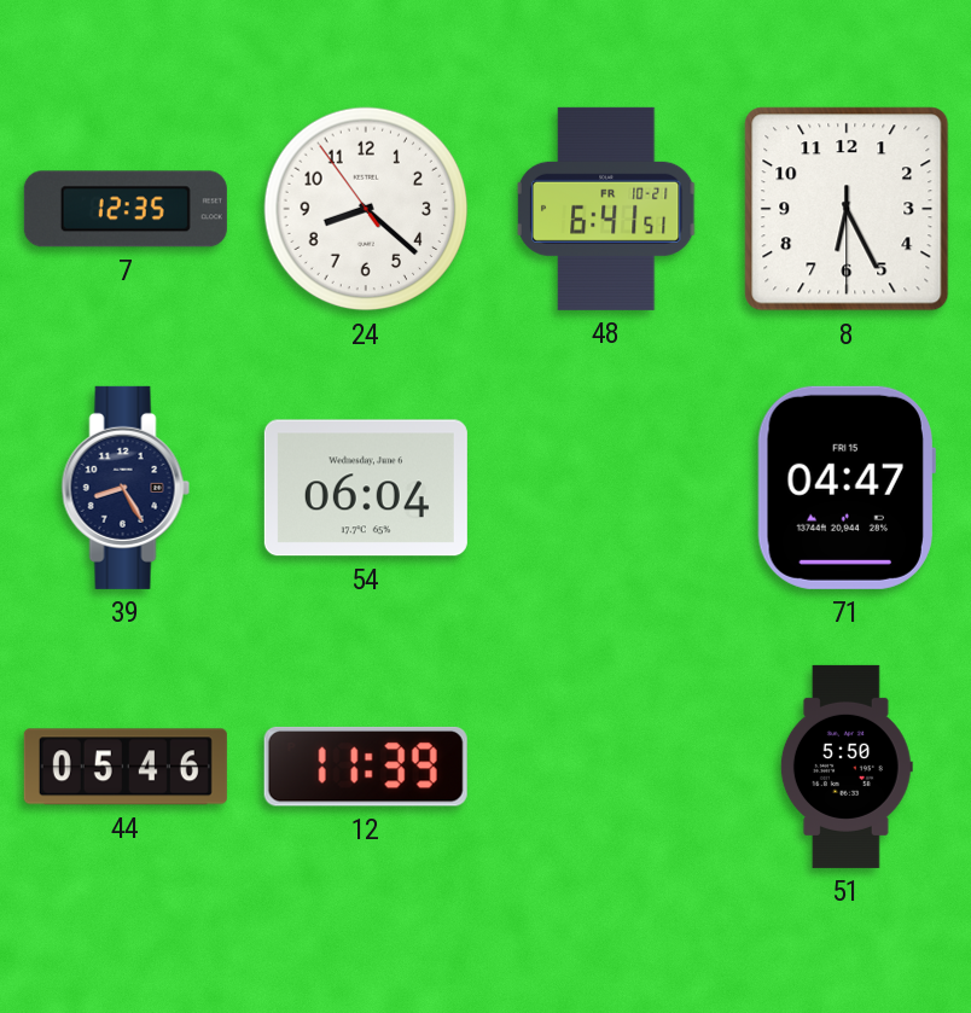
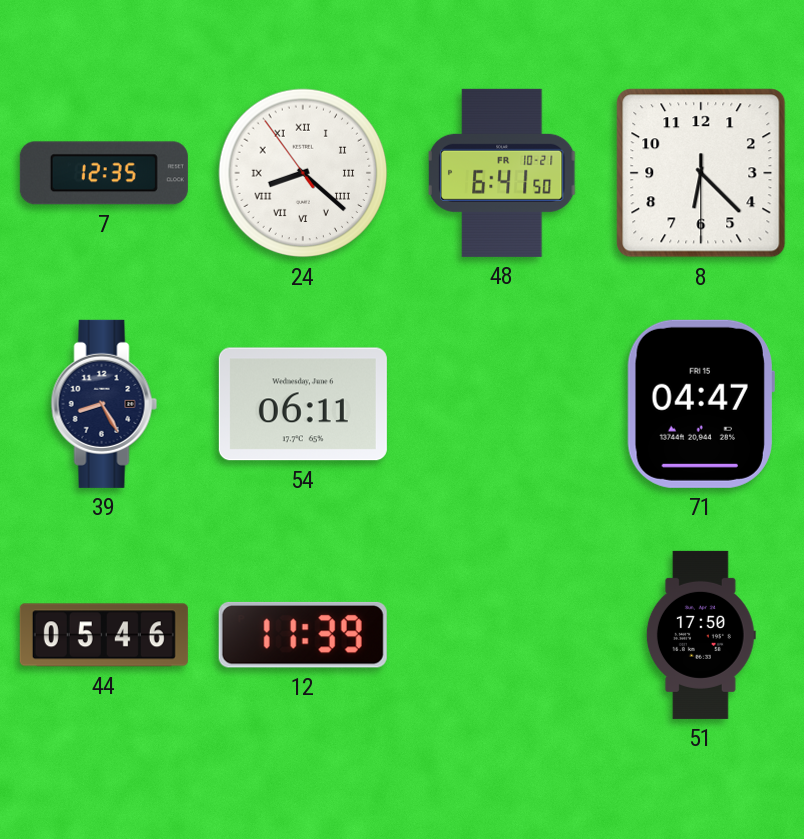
24 numerals: Arabic -> Roman (303, 173)
48: 6:41:51 -> 6:41:50 (502, 173)
8: 6:25 -> 6:22 (701, 173)
54: 06:04 -> 06:11 (303, 404)
51: 5:50 -> 17:50 (701, 635)
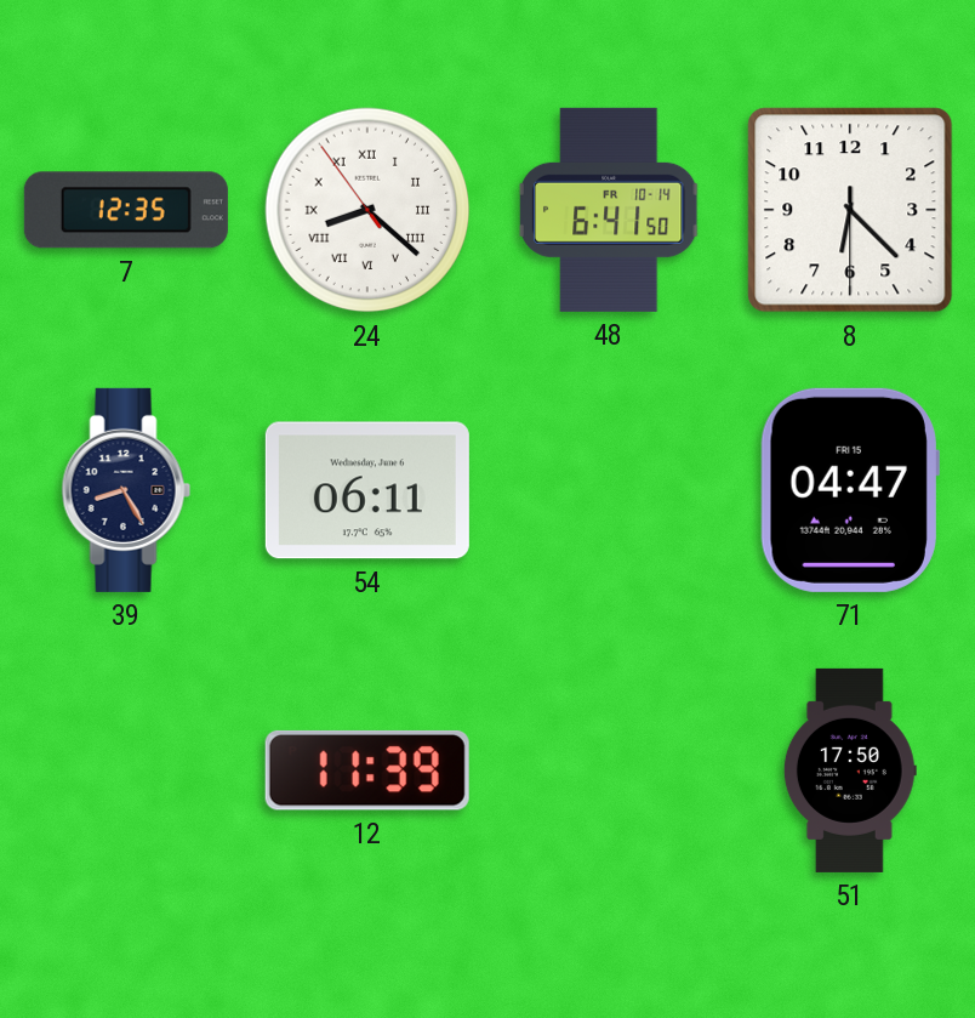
48 date: FR 10-21 -> FR 10-14 (609, 210)
44: 05:46 -> none (104, 635)
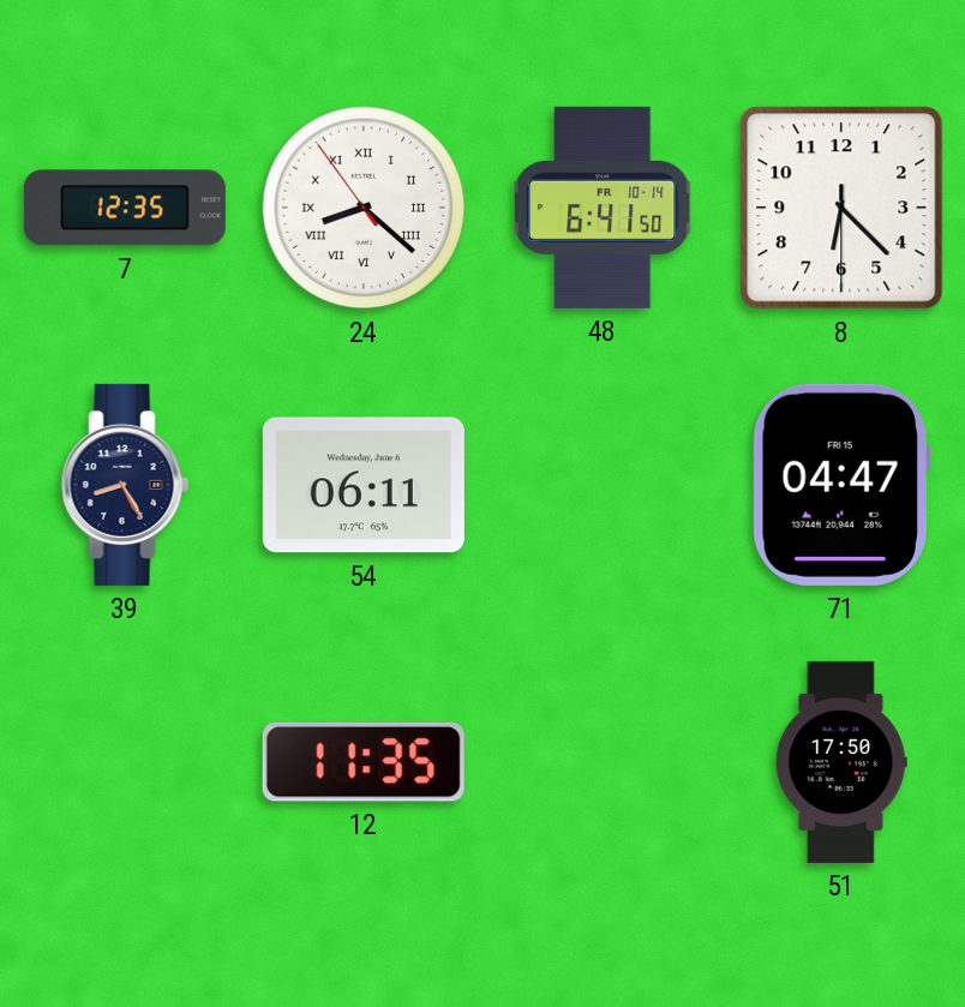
12: 11:39 -> 11:35 (364, 762)
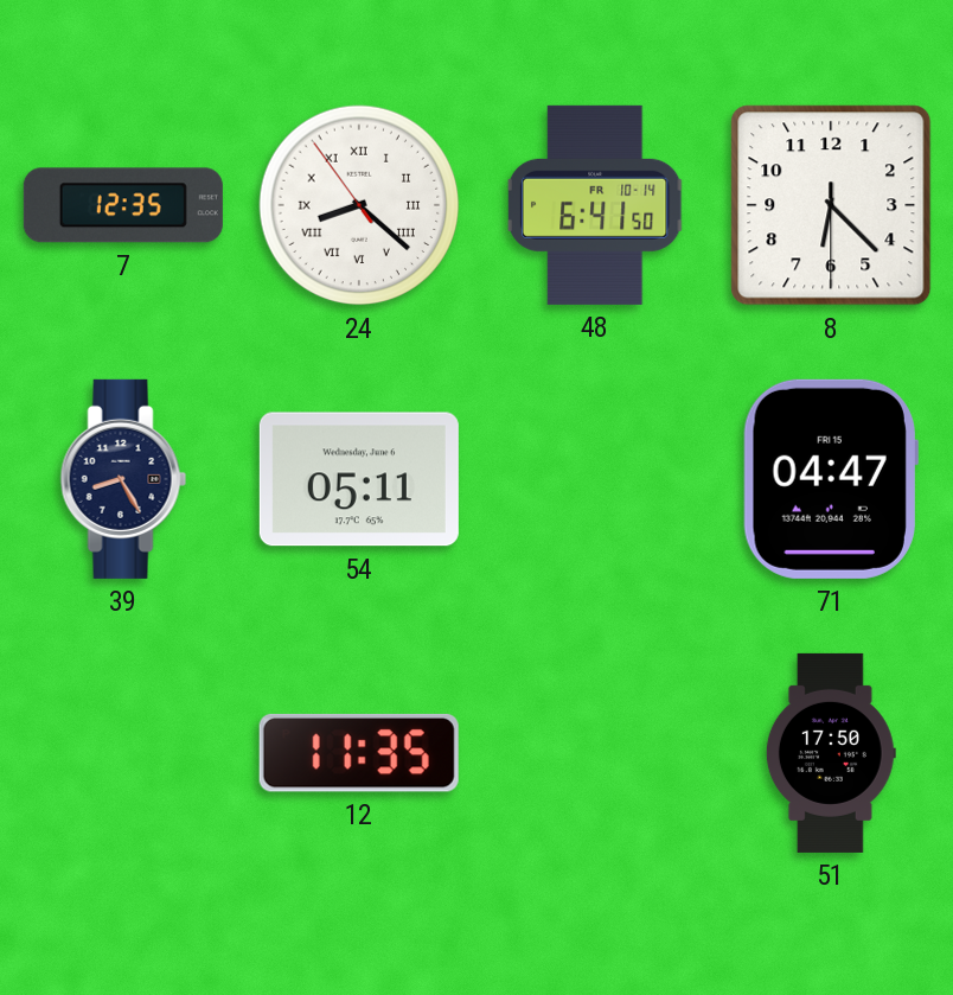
54: 06:11 -> 05:11 (359, 479)
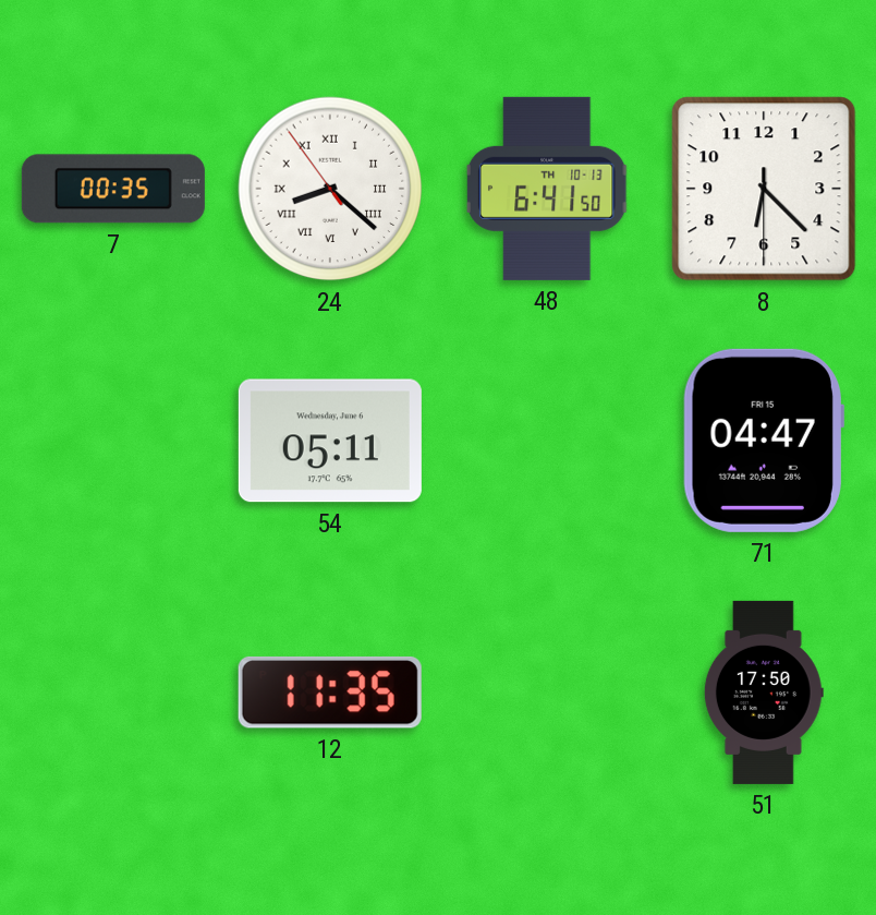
7: 12:35 -> 00:35 (113, 189)
48 date: FR 10-14 -> TH 10-13 (547, 189)
39: 8:25 -> none (123, 479)
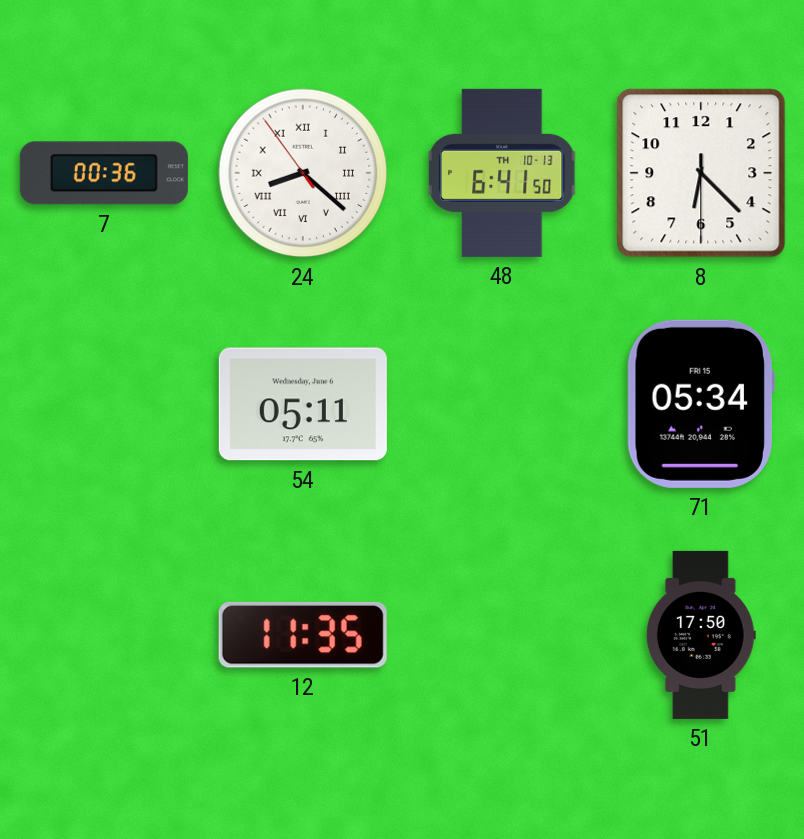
7: 00:35 -> 00:36 (104, 173)
71: 04:47 -> 05:34 (701, 404)
